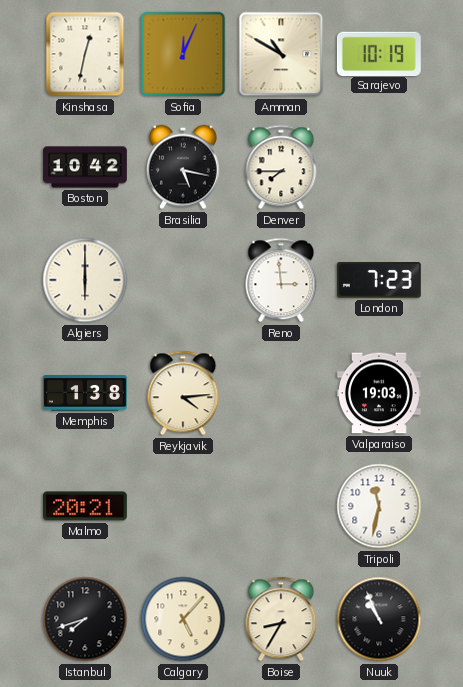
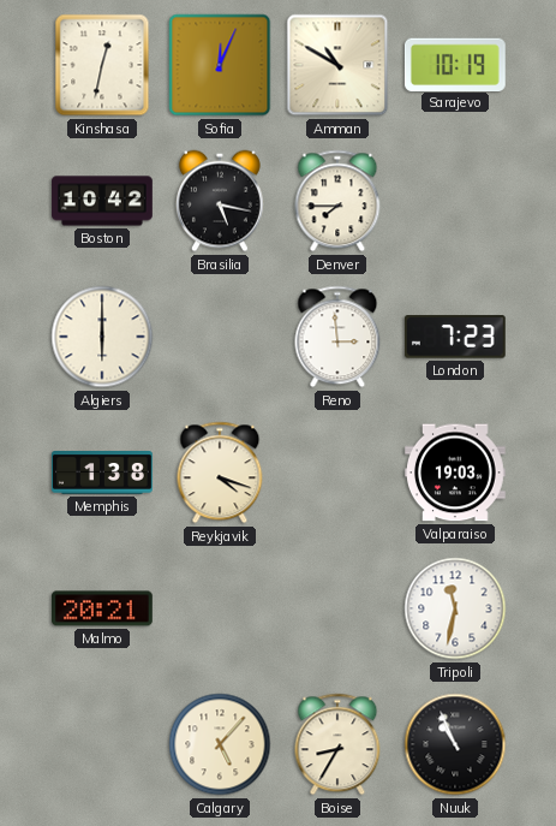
Reykjavik: 4:14 -> 4:18 (220, 473)
Istanbul: 7:42 -> none (85, 619)
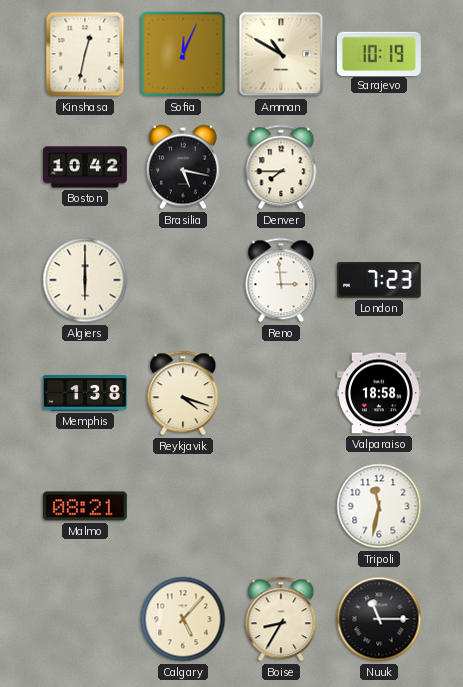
Valparaiso: 19:03 -> 18:58 (380, 393)
Malmo: 20:21 -> 08:21 (86, 506)
Nuuk: 10:56 -> 11:15 (379, 619)
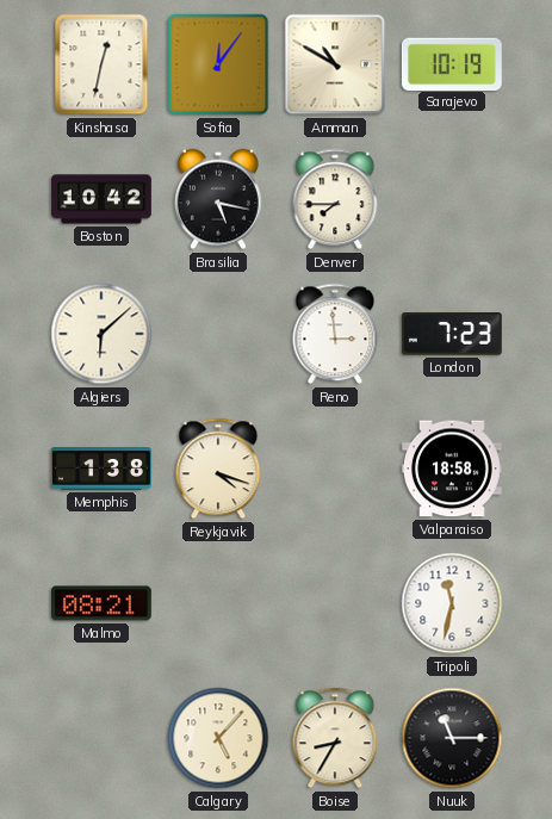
Sofia: 12:04 -> 12:06 (218, 64)
Algiers: 6:00 -> 6:08 (101, 334)
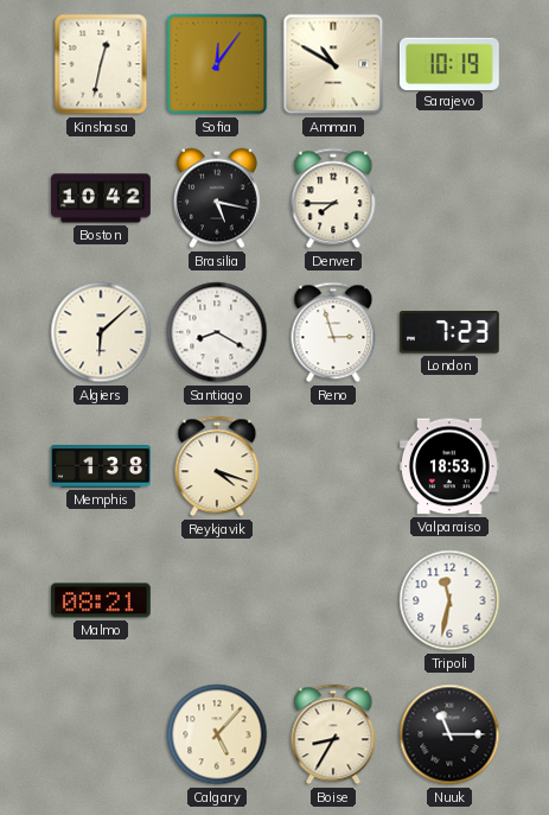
Santiago: none -> 8:20 (217, 332)
Reno: 2:59 -> 2:57 (333, 332)
Valparaiso: 18:58 -> 18:53 (451, 466)
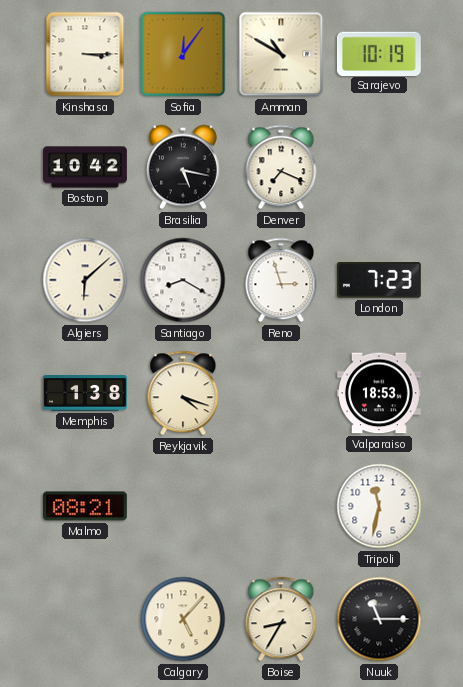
Kinshasa: 12:32 -> 3:15 (85, 54)
Denver: 7:45 -> 7:19 (281, 167)
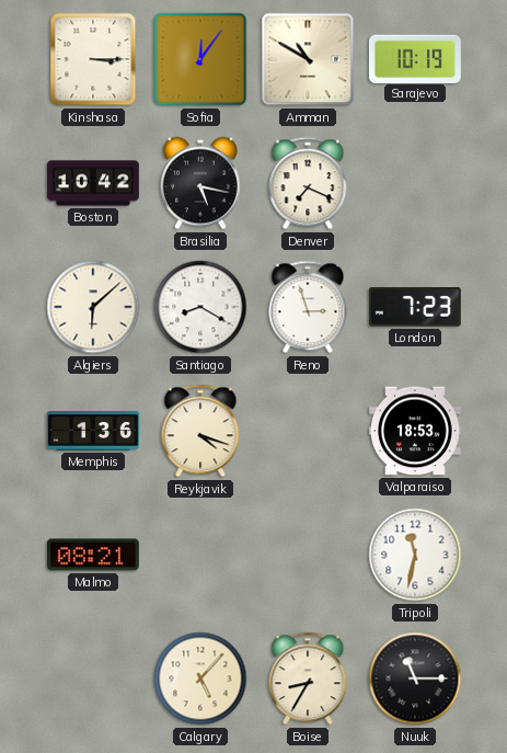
Memphis: 1:38 -> 1:36 (93, 432)
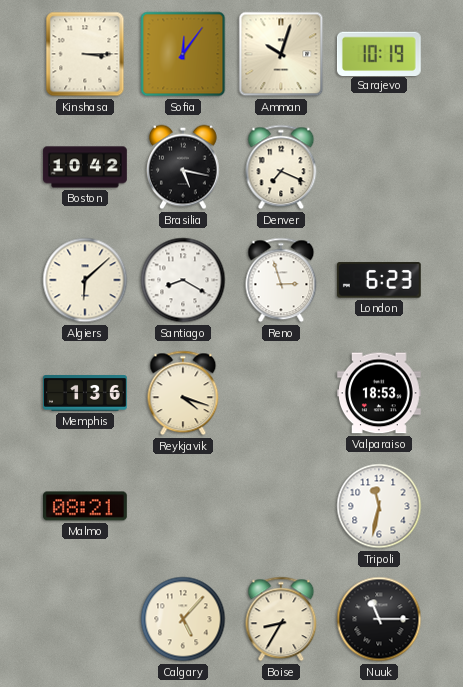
Amman: 10:50 -> 10:03 (281, 54)
London: 7:23 -> 6:23 (379, 280)
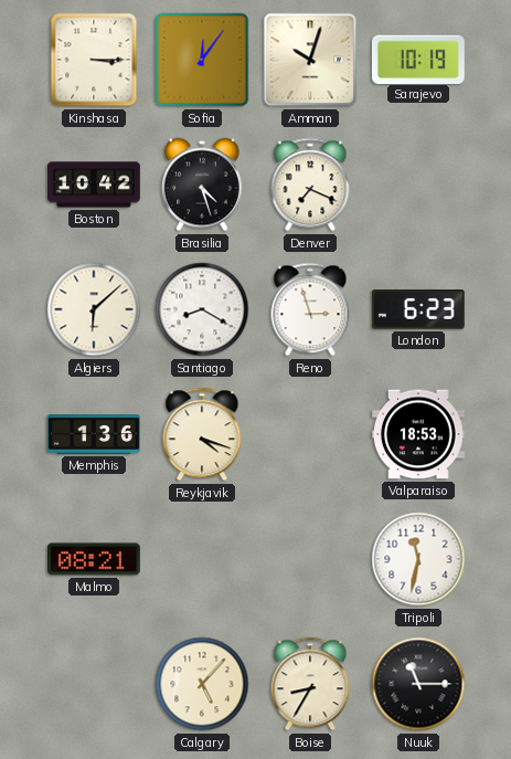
Brasilia: 5:17 -> 4:27 (202, 185)
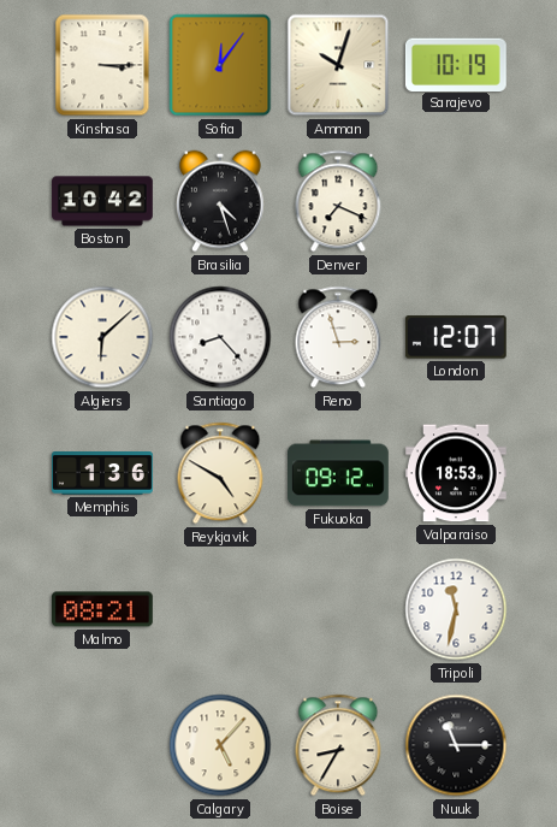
Santiago: 8:20 -> 8:23 (220, 337)
London: 6:23 -> 12:07 (456, 337)
Reykjavik: 4:18 -> 4:50 (220, 473)
Fukuoka: none -> 09:12 (339, 473)
